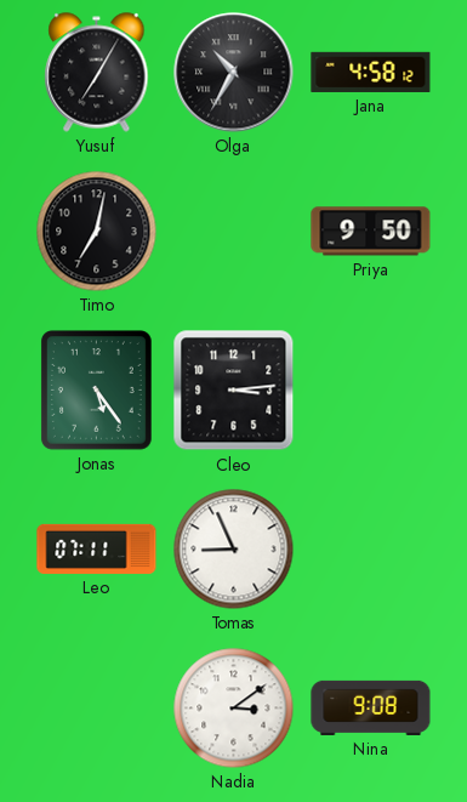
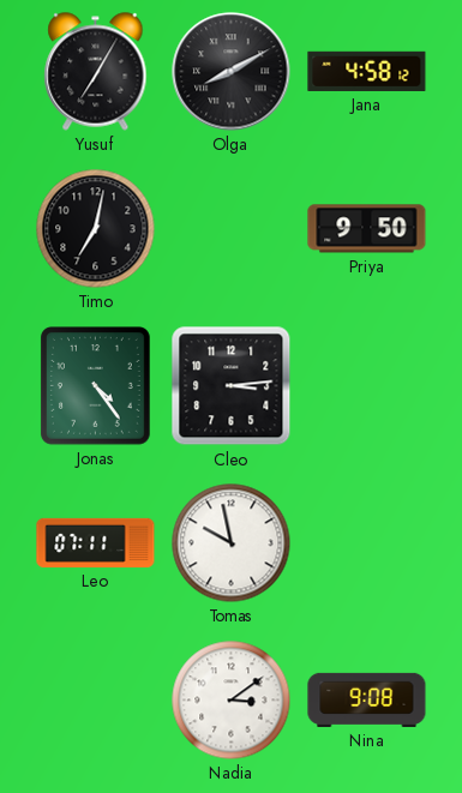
Olga: 10:35 -> 8:10 (232, 72)
Jonas: 5:24 -> 4:24 (95, 386)
Tomas: 8:56 -> 9:58 (232, 543)
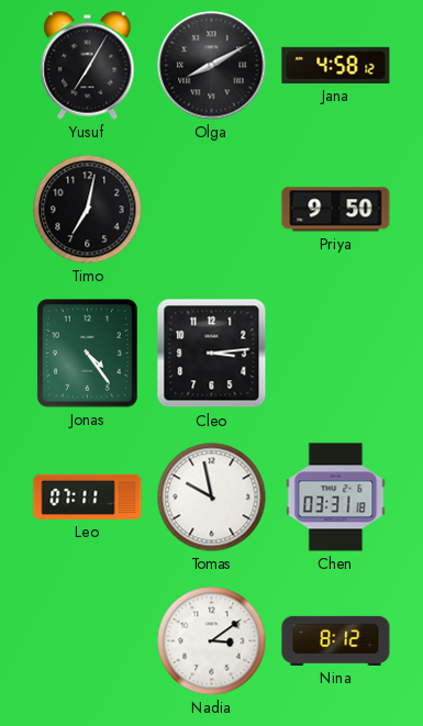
Chen: none -> 03:31 (336, 498)
Nina: 9:08 -> 8:12 (336, 640)
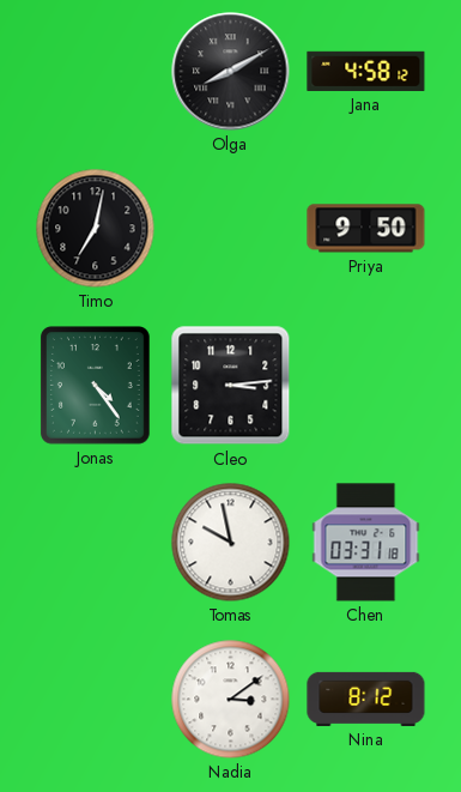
Yusuf: 7:05 -> none (88, 66)
Leo: 07:11 -> none (88, 496)
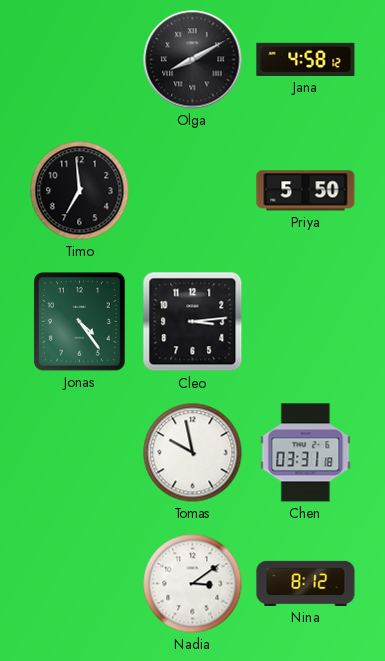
Timo: 7:02 -> 6:59 (80, 191)
Priya: 9:50 -> 5:50 (306, 191)
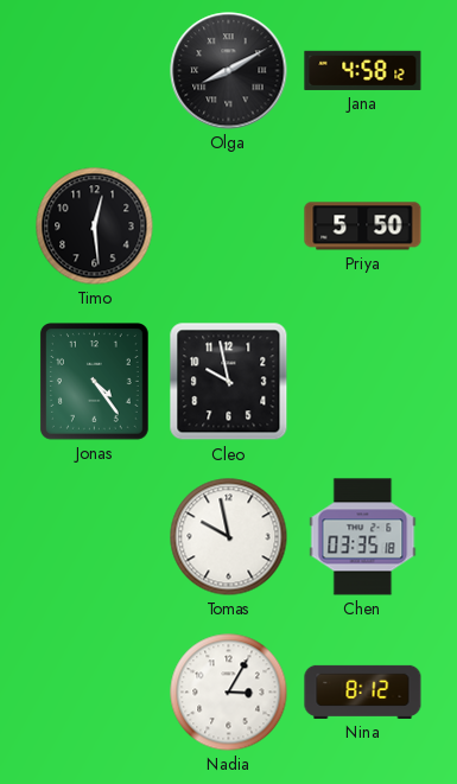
Timo: 6:59 -> 12:29 (95, 227)
Cleo: 3:14 -> 9:58 (229, 382)
Chen: 03:31 -> 03:35 (363, 537)
Nadia: 3:09 -> 3:05 (229, 693)
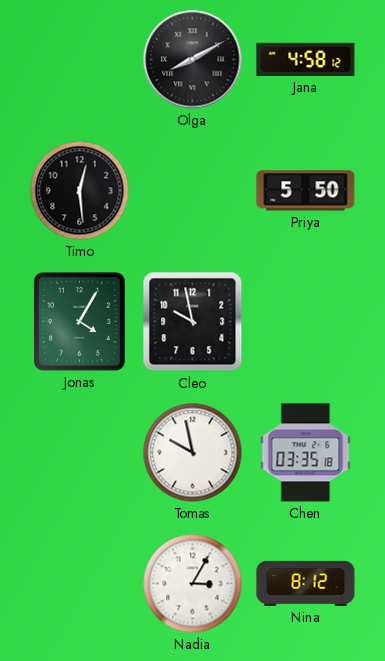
Jonas: 4:24 -> 4:05 (79, 322)
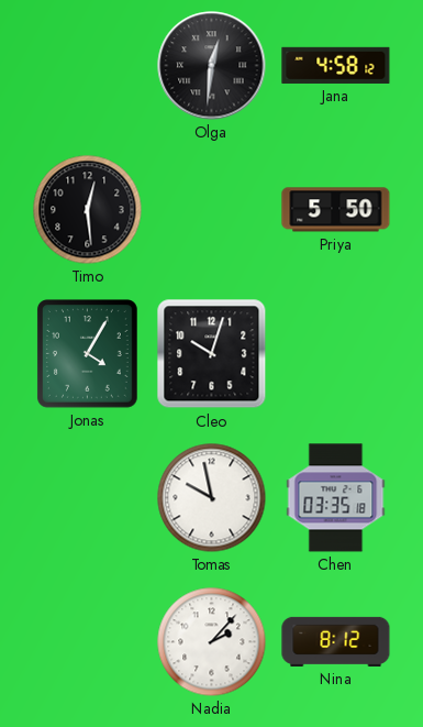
Olga: 8:10 -> 12:31 (212, 66)
Cleo: 9:58 -> 10:03 (212, 354)
Nadia: 3:05 -> 2:07 (212, 642)
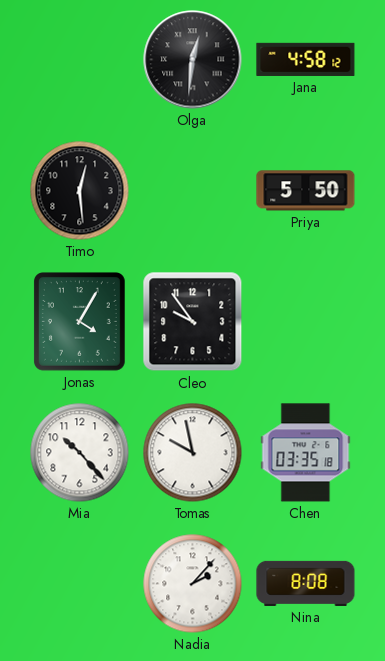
Cleo: 10:03 -> 9:54 (193, 322)
Mia: none -> 10:23 (80, 453)
Nina: 8:12 -> 8:08 (306, 583)
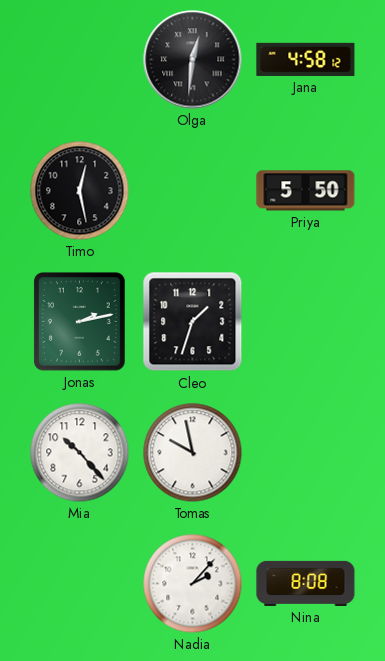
Timo: 12:29 -> 12:28 (80, 191)
Jonas: 4:05 -> 2:13 (79, 322)
Cleo: 9:54 -> 1:33 (193, 322)
Chen: 03:35 -> none (306, 453)
